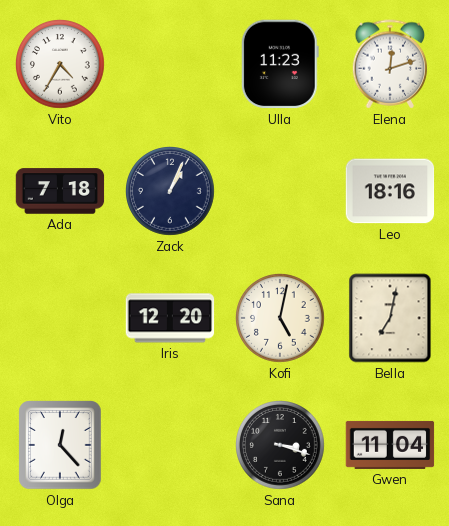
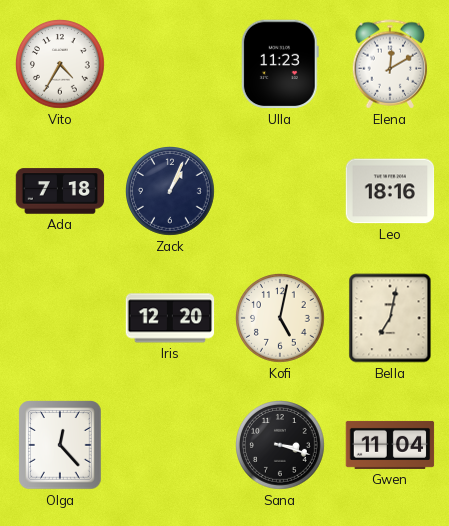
Elena: 12:12 -> 12:10 (390, 64)
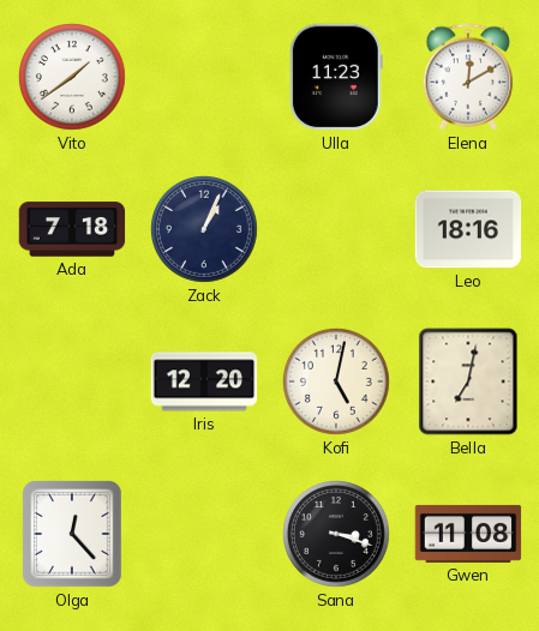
Vito: 4:35 -> 1:39 (73, 78)
Gwen: 11:04 -> 11:08 (468, 534)
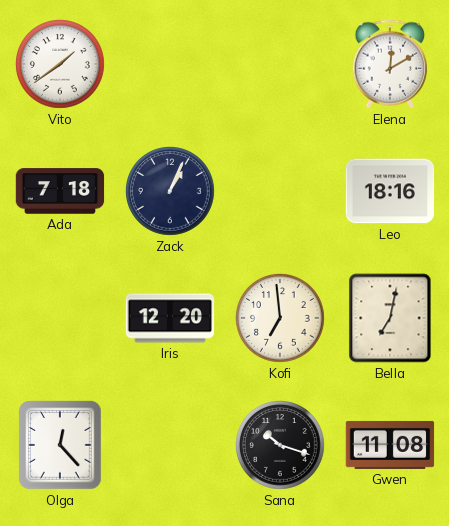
Ulla: 11:23 -> none (336, 77)
Kofi: 5:02 -> 6:59 (281, 319)
Sana: 3:18 -> 10:18 (281, 446)
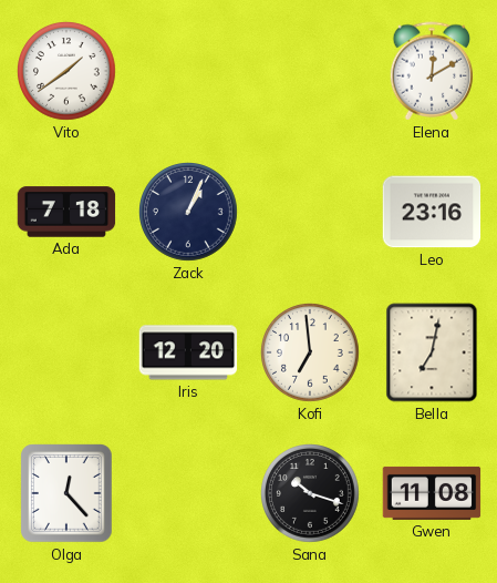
Leo: 18:16 -> 23:16 (432, 212)
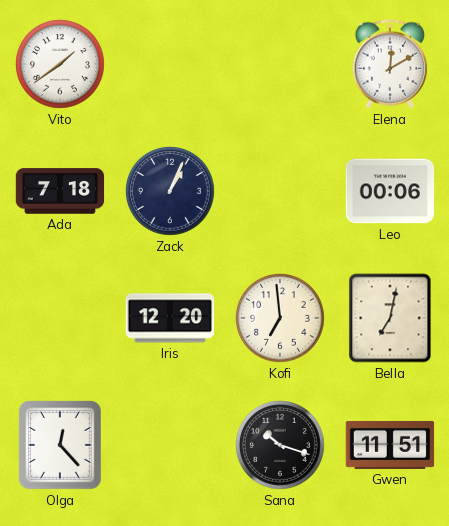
Leo: 23:16 -> 00:06 (390, 191)
Gwen: 11:08 -> 11:51 (390, 445)
